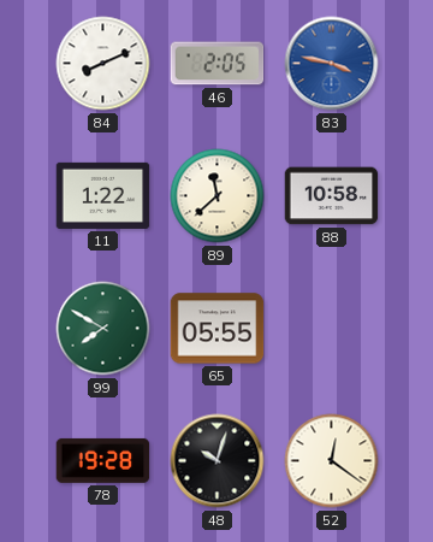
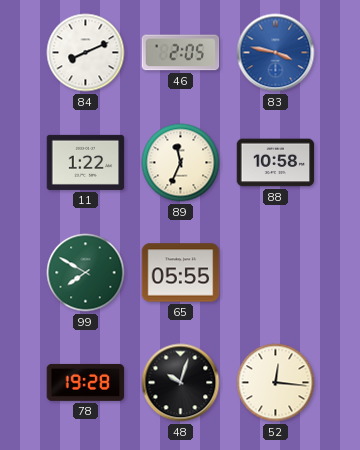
89: 11:38 -> 11:34 (181, 163)
52: 12:21 -> 12:16 (276, 383)
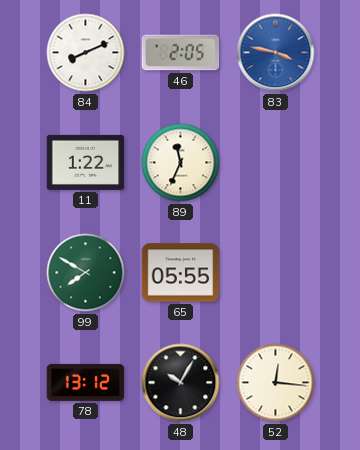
88: 10:58 -> none (276, 163)
78: 19:28 -> 13:12 (86, 382)
48: 10:03 -> 10:05 (181, 383)
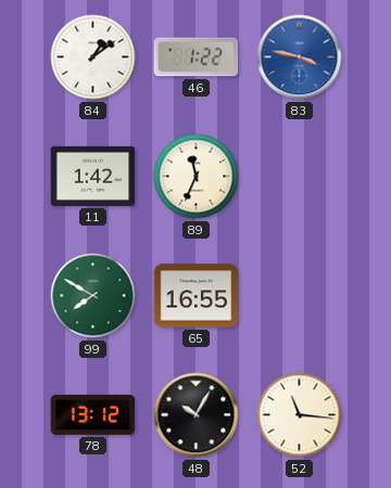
84: 8:11 -> 1:09 (93, 57)
46: 2:05 -> 1:22 (197, 57)
11: 1:22 -> 1:42 (93, 176)
65: 05:55 -> 16:55 (197, 296)
52: 12:16 -> 11:16 (300, 415)
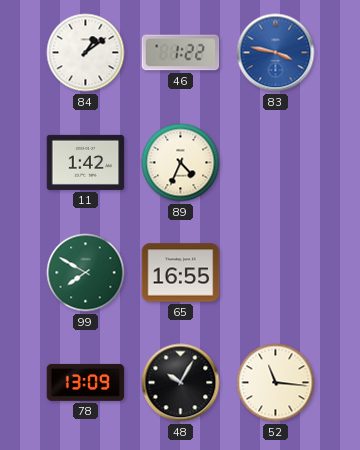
89: 11:34 -> 4:34 (181, 163)
78: 13:12 -> 13:09 (86, 382)
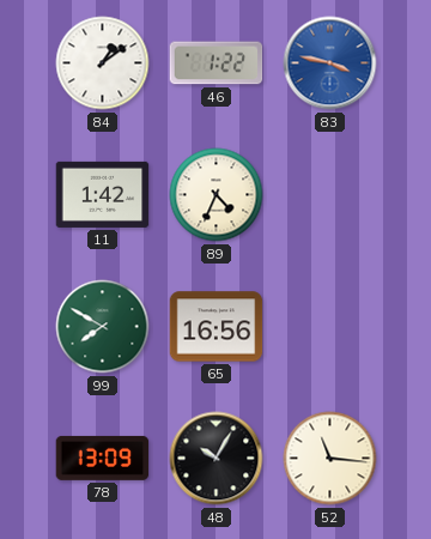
65: 16:55 -> 16:56 (217, 327)
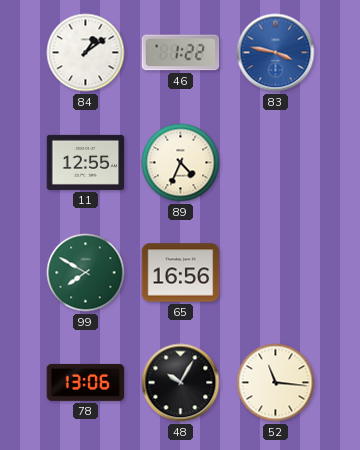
11: 1:42 -> 12:55 (86, 162)
78: 13:09 -> 13:06 (86, 382)
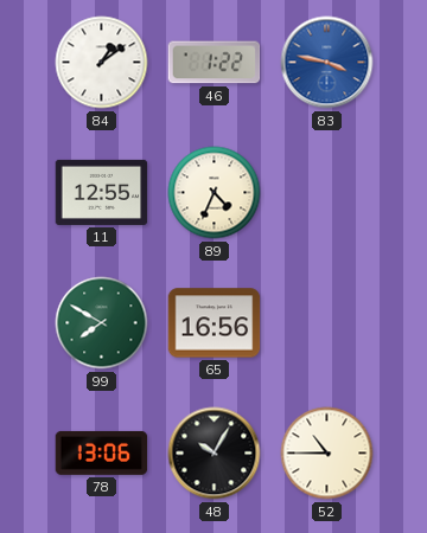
52: 11:16 -> 10:45 (327, 454)
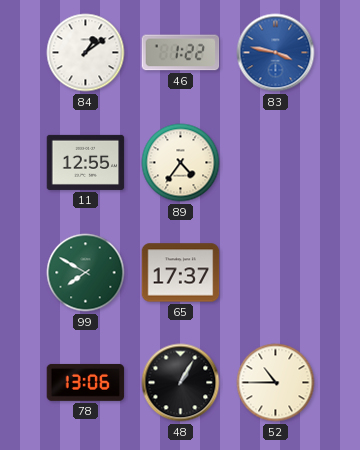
89: 4:34 -> 4:36 (181, 163)
65: 16:56 -> 17:37 (181, 273)
48: 10:05 -> 1:05 (181, 383)
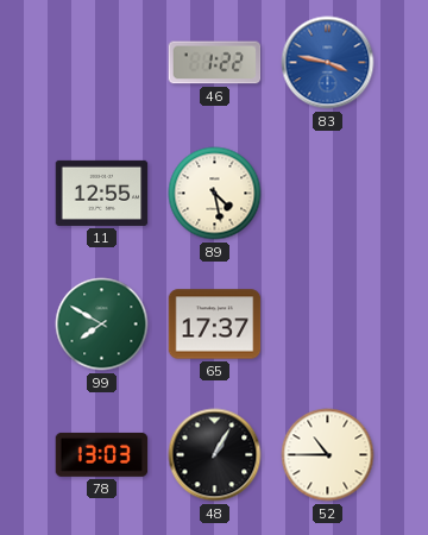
84: 1:09 -> none (86, 53)
89: 4:36 -> 4:28 (215, 194)
78: 13:06 -> 13:03 (102, 454)
